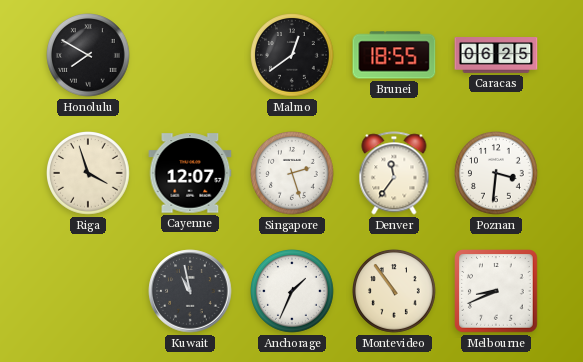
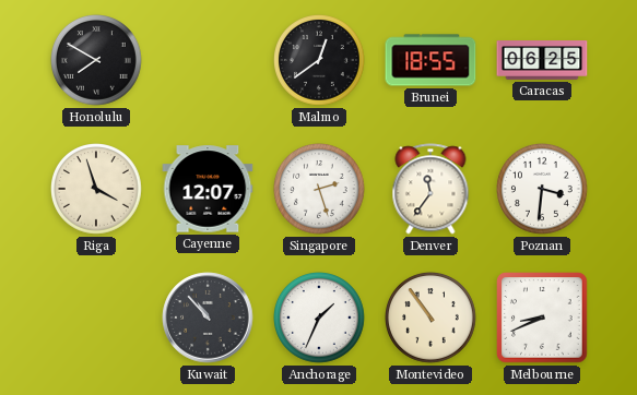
Kuwait: 10:58 -> 10:53 (208, 318)
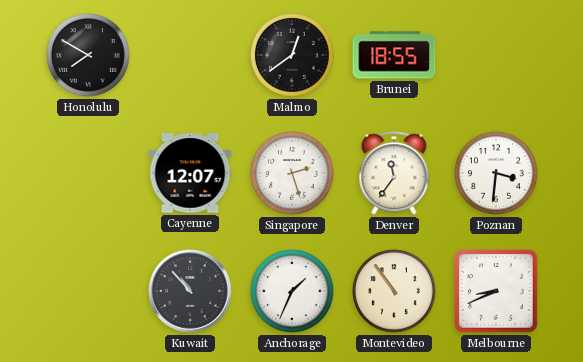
Caracas: 06:25 -> none (542, 61)
Riga: 3:57 -> none (97, 190)
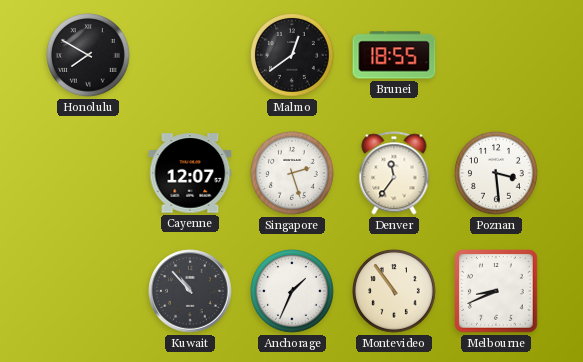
Poznan: 3:31 -> 3:29 (497, 174)
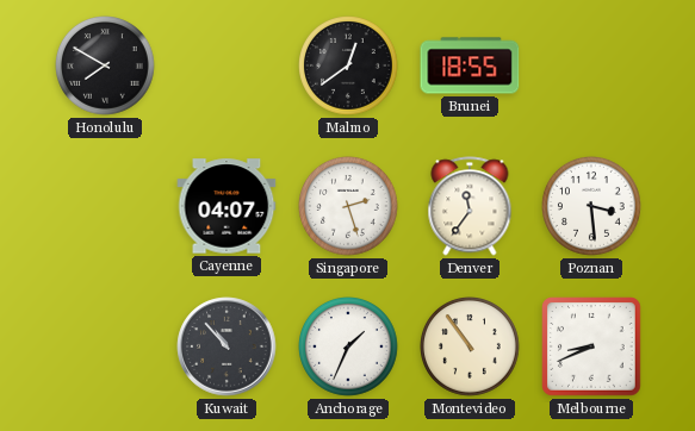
Cayenne: 12:07 -> 04:07 (227, 206)
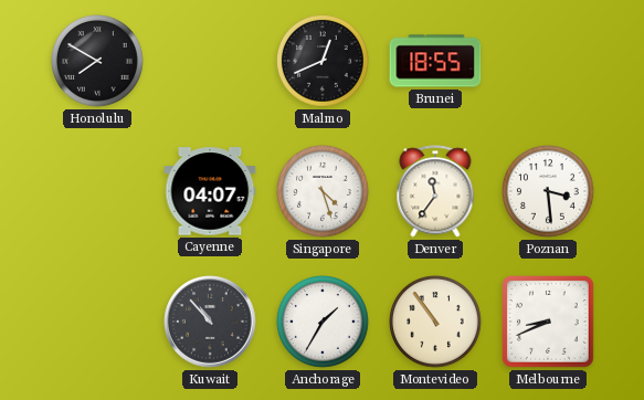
Malmo: 12:39 -> 12:41 (324, 62)
Singapore: 2:27 -> 4:27 (324, 192)
Anchorage: 1:34 -> 1:35 (324, 323)
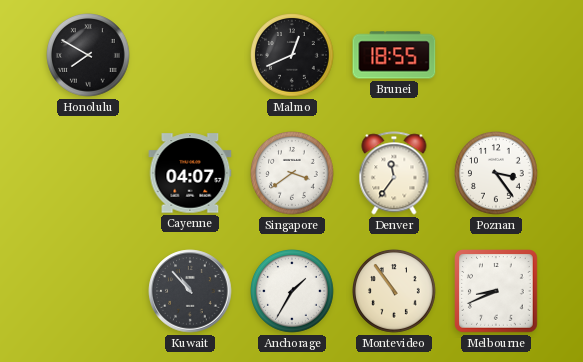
Singapore: 4:27 -> 3:39 (293, 174)
Poznan: 3:29 -> 3:24 (497, 174)
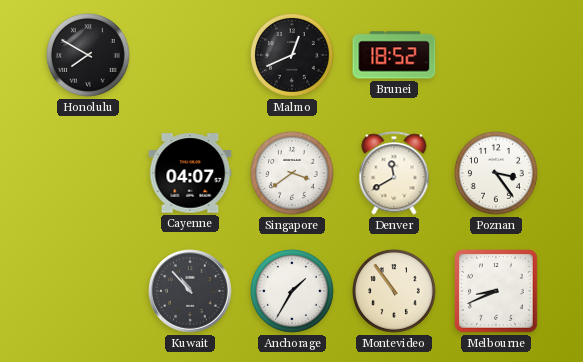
Brunei: 18:55 -> 18:52 (394, 55)
Denver: 11:36 -> 11:40 (394, 173)
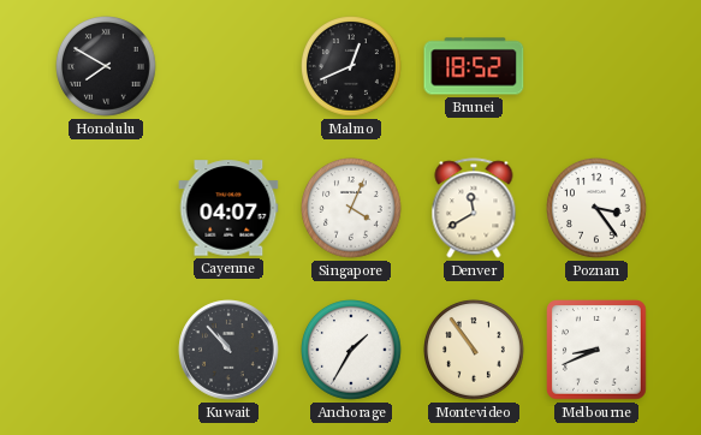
Singapore: 3:39 -> 4:04 (352, 209)
